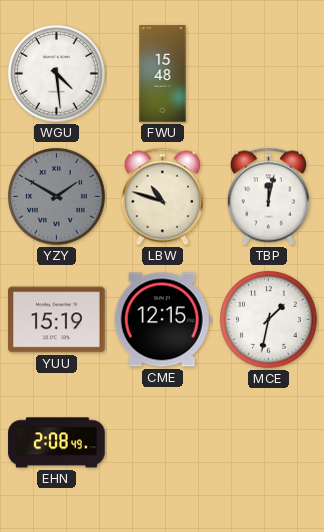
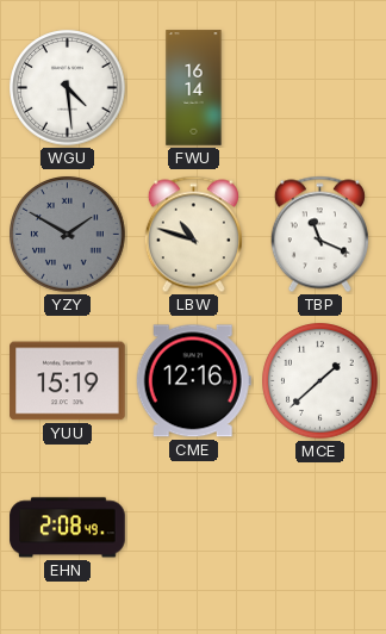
FWU: 15:48 -> 16:14 (194, 88)
TBP: 12:02 -> 11:19 (319, 235)
CME: 12:15 -> 12:16 (193, 381)
MCE: 1:32 -> 1:38 (320, 381)
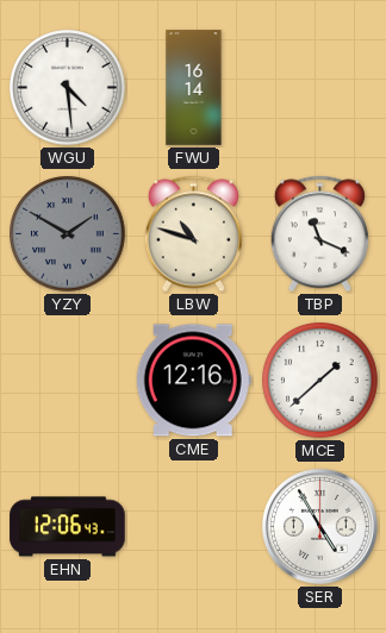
YUU: 15:19 -> none (68, 381)
EHN: 2:08 -> 12:06 (68, 527)
SER: none -> 4:55 (319, 526)
